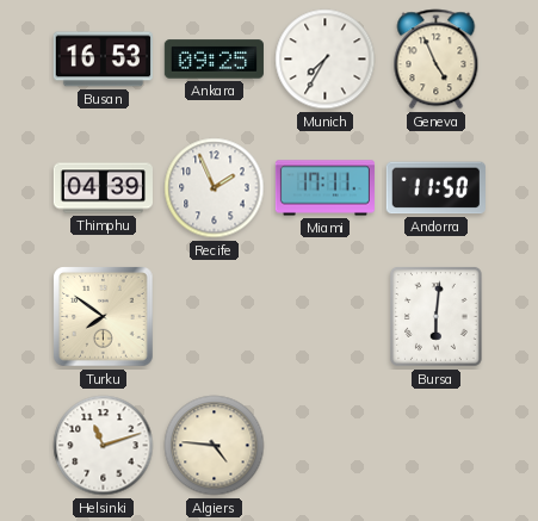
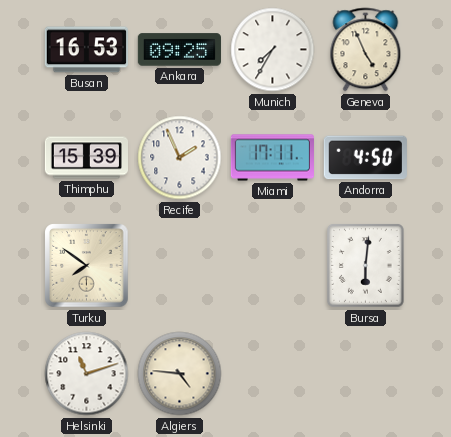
Thimphu: 04:39 -> 15:39 (86, 158)
Andorra: 11:50 -> 4:50 (365, 158)
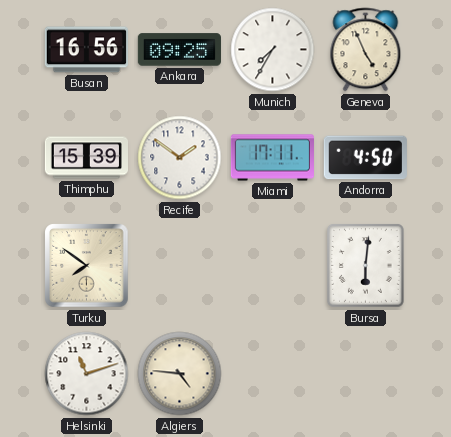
Busan: 16:53 -> 16:56 (86, 50)
Recife: 1:56 -> 1:51 (180, 158)
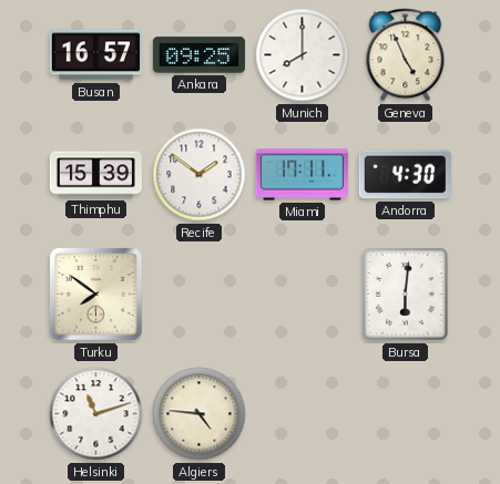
Busan: 16:56 -> 16:57 (95, 55)
Munich: 7:35 -> 8:00 (303, 55)
Andorra: 4:50 -> 4:30 (405, 175)
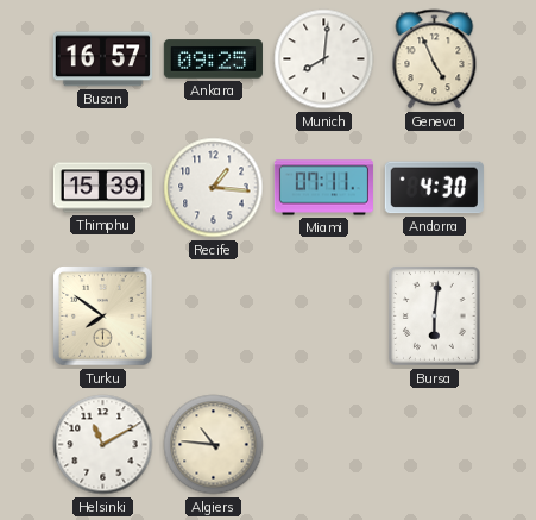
Munich: 8:00 -> 8:01 (324, 59)
Recife: 1:51 -> 1:16 (214, 188)
Miami: 17:11 -> 07:11 (323, 188)
Helsinki: 11:12 -> 11:10 (103, 445)
Algiers: 4:46 -> 10:46 (214, 445)
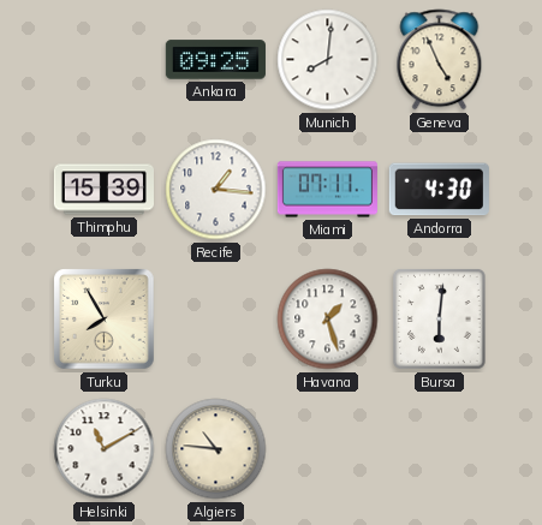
Busan: 16:57 -> none (102, 59)
Turku: 7:51 -> 7:55 (105, 320)
Havana: none -> 1:27 (328, 320)
